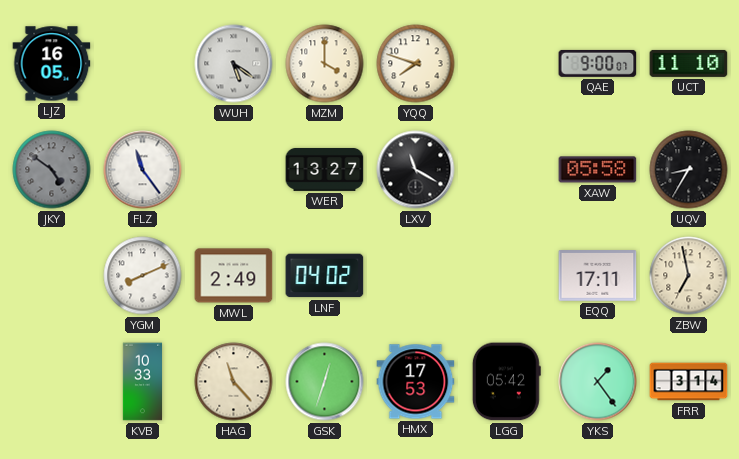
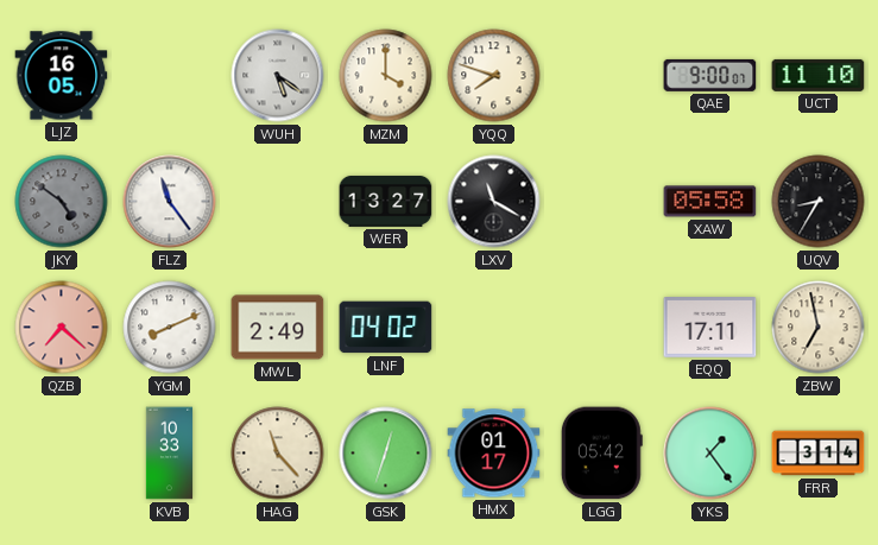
QZB: none -> 7:22 (62, 328)
HMX: 17:53 -> 01:17 (494, 454)
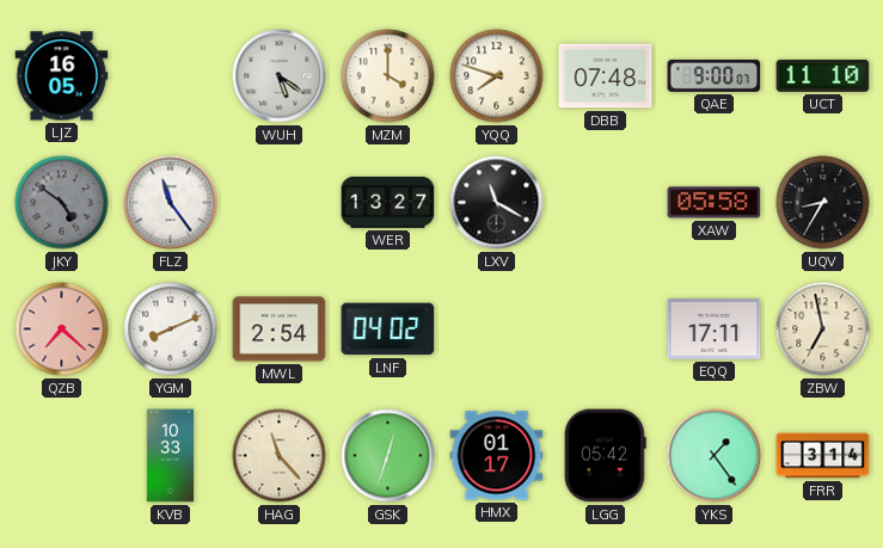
DBB: none -> 07:48 (606, 76)
MWL: 2:49 -> 2:54 (280, 330)
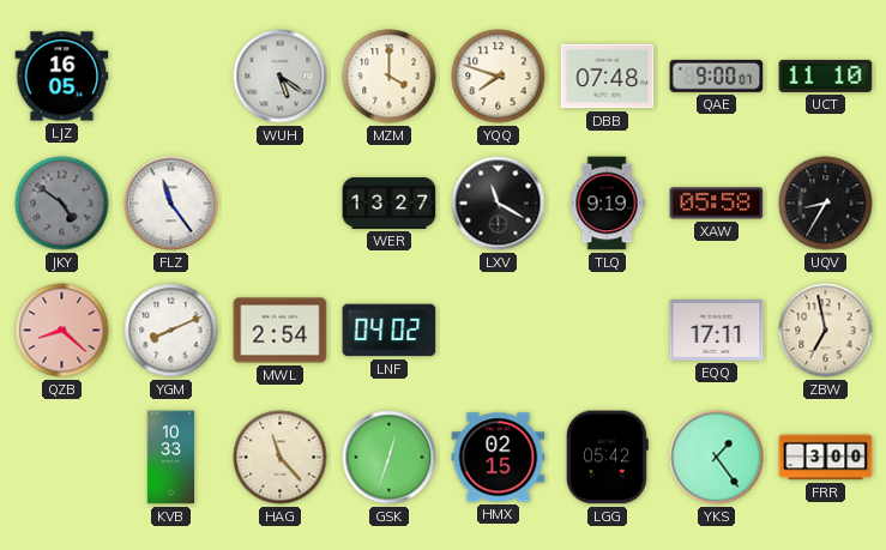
TLQ: none -> 9:19 (607, 204)
QZB: 7:22 -> 8:22 (62, 331)
HMX: 01:17 -> 02:15 (499, 458)
FRR: 3:14 -> 3:00 (826, 458)
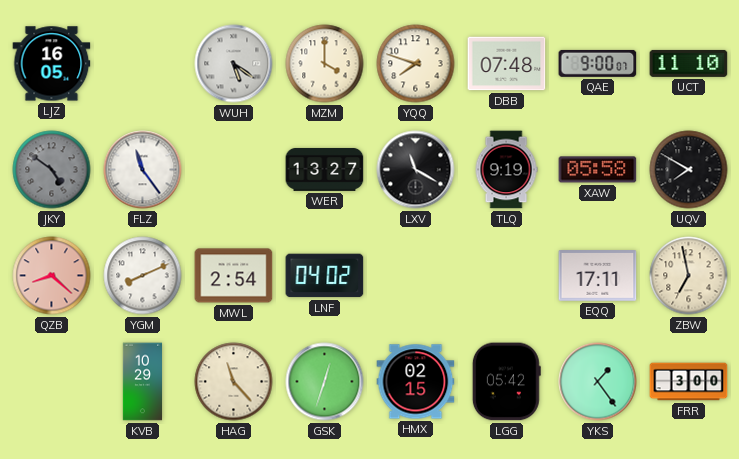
UQV: 8:35 -> 7:50 (689, 170)
KVB: 10:33 -> 10:29 (143, 382)
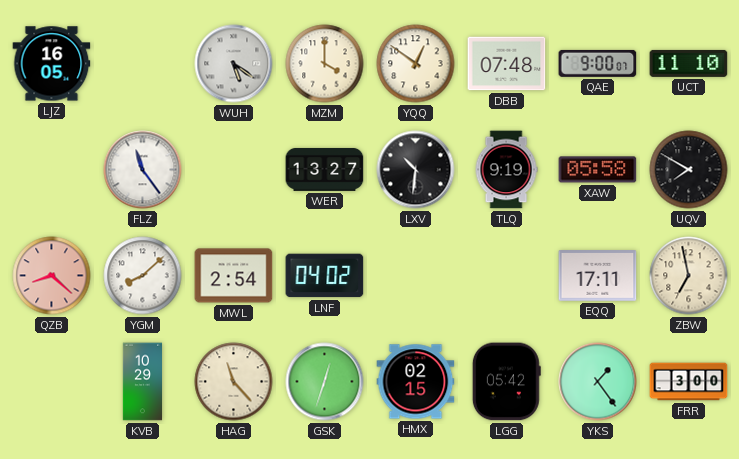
YQQ: 7:48 -> 12:51 (416, 64)
JKY: 4:51 -> none (52, 170)
LXV: 11:20 -> 10:31 (416, 170)
YGM: 8:11 -> 8:08 (143, 276)
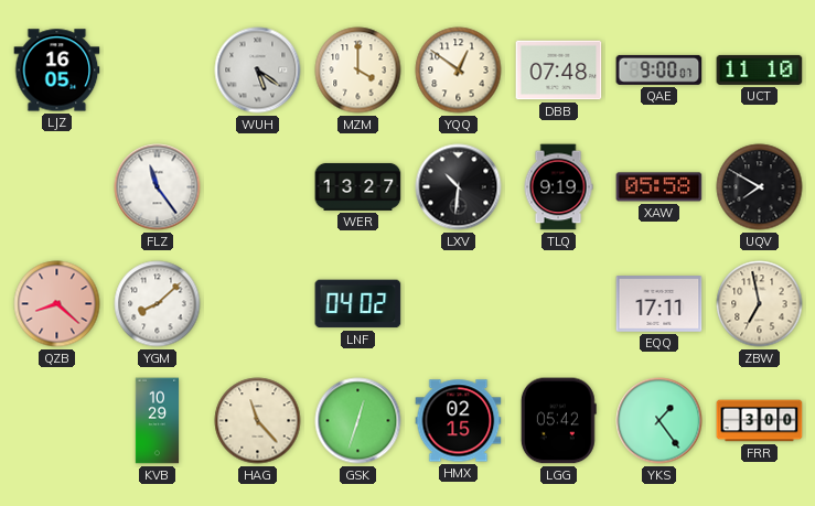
MWL: 2:54 -> none (234, 276)
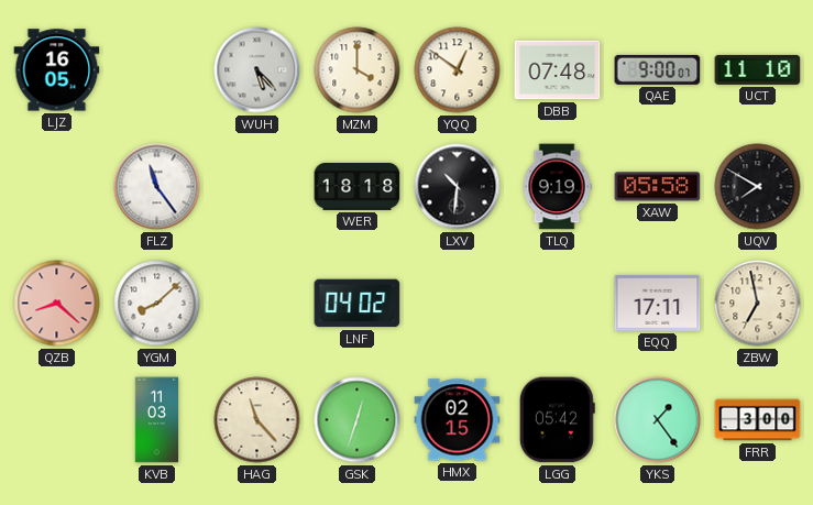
WUH: 5:21 -> 5:23 (257, 70)
WER: 13:27 -> 18:18 (358, 186)
KVB: 10:29 -> 11:03 (157, 420)
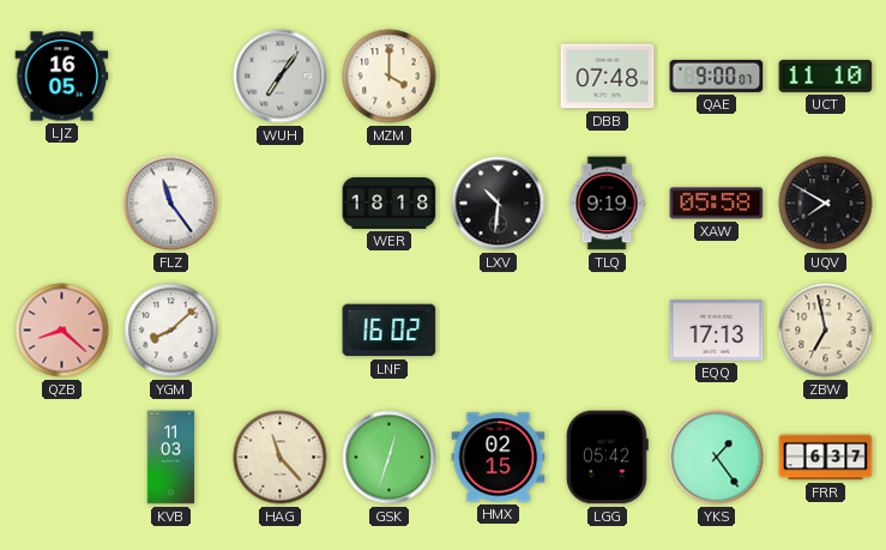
WUH: 5:23 -> 7:06 (281, 77)
YQQ: 12:51 -> none (458, 70)
LNF: 04:02 -> 16:02 (390, 331)
EQQ: 17:11 -> 17:13 (717, 331)
FRR: 3:00 -> 6:37 (826, 458)
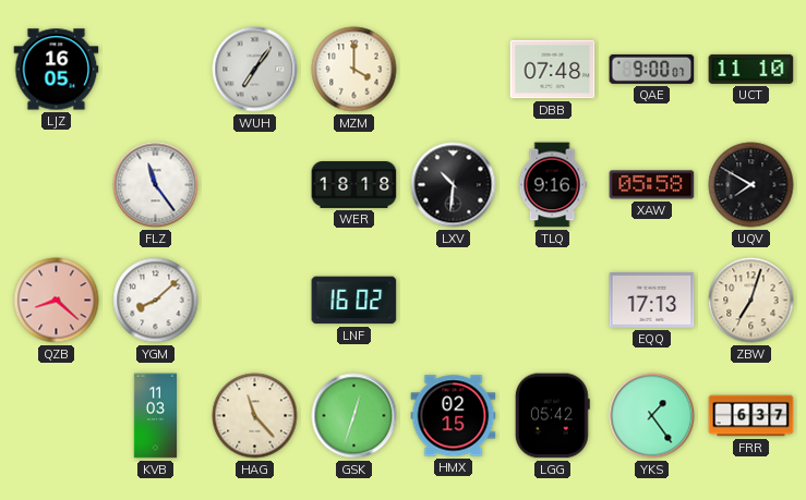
TLQ: 9:19 -> 9:16 (552, 185)
ZBW: 6:58 -> 7:03 (751, 301)
